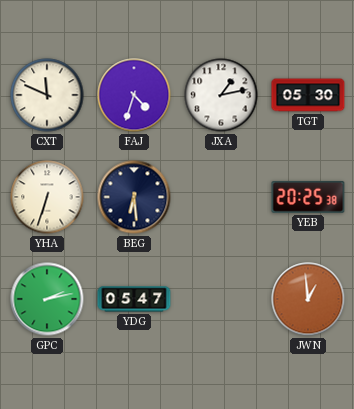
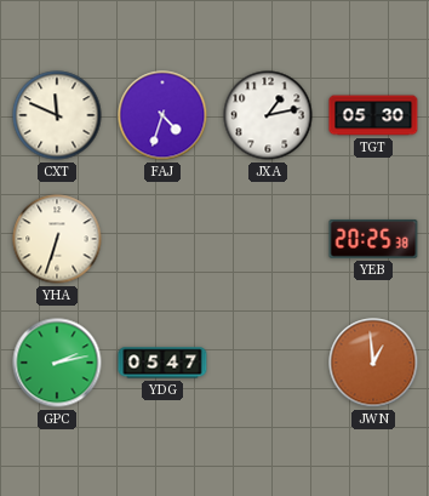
BEG: 6:29 -> none (134, 197)
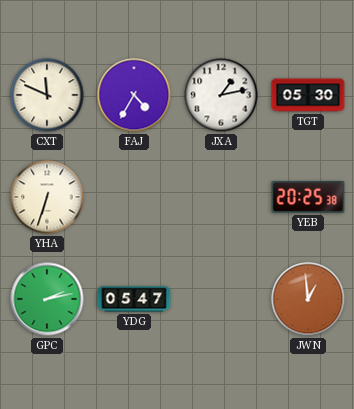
FAJ: 4:33 -> 4:35 (134, 95)
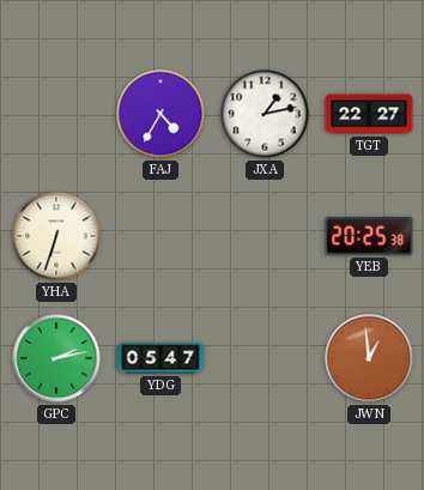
CXT: 11:49 -> none (47, 95)
TGT: 05:30 -> 22:27 (369, 114)
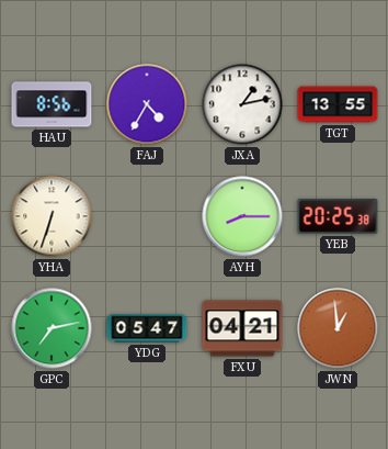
HAU: none -> 8:56 (52, 104)
TGT: 22:27 -> 13:55 (338, 104)
AYH: none -> 8:15 (242, 216)
GPC: 2:13 -> 7:13 (52, 328)
FXU: none -> 04:21 (242, 328)
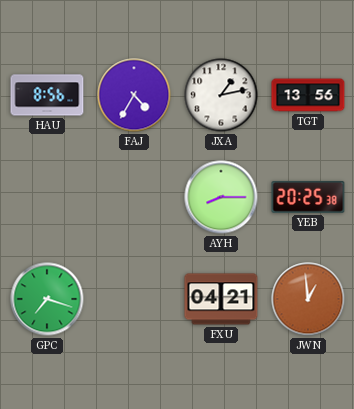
TGT: 13:55 -> 13:56 (308, 95)
YHA: 6:33 -> none (52, 216)
GPC: 7:13 -> 7:18 (47, 299)
YDG: 05:47 -> none (147, 328)
